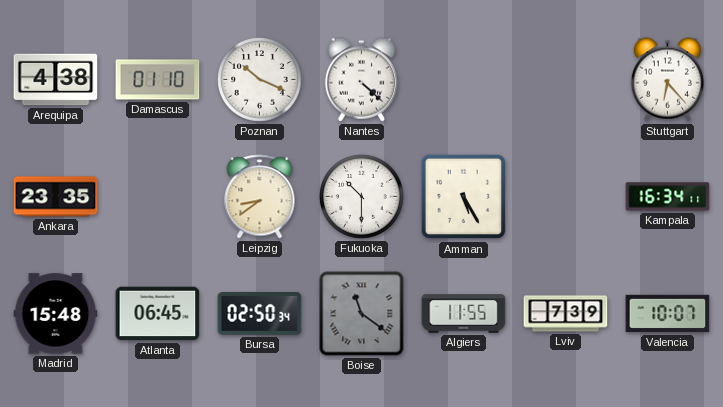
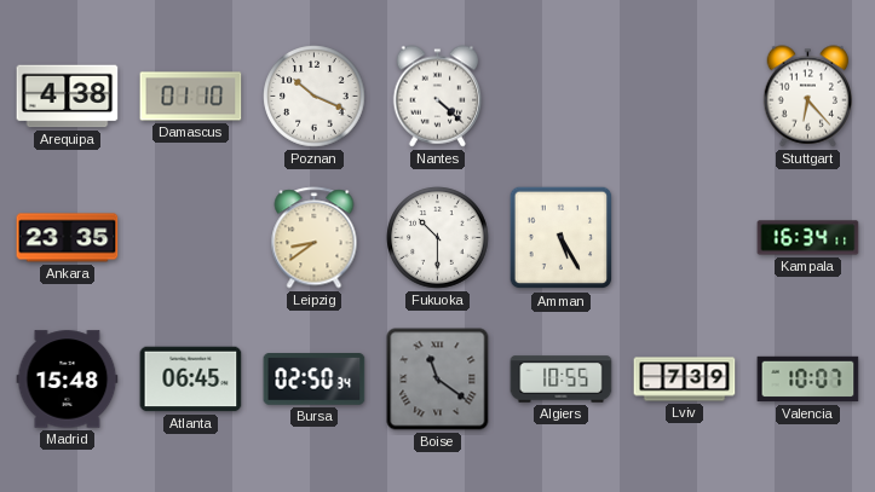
Algiers: 11:55 -> 10:55 (562, 380)
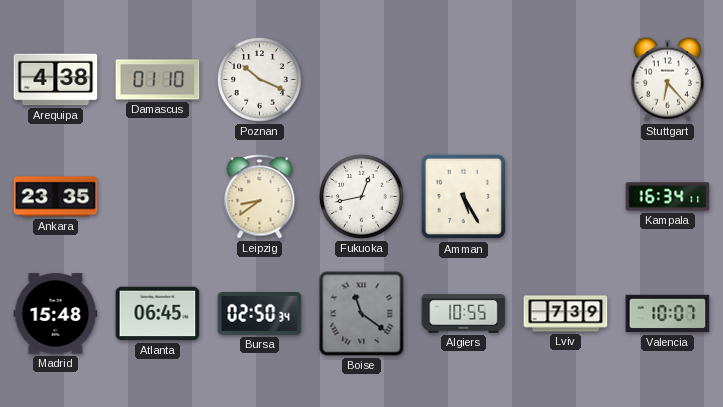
Nantes: 4:22 -> none (438, 97)
Fukuoka: 10:30 -> 12:43 (362, 197)
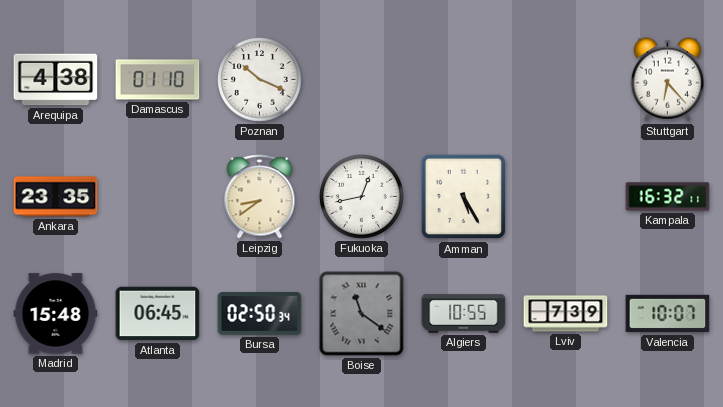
Kampala: 16:34 -> 16:32 (668, 197)
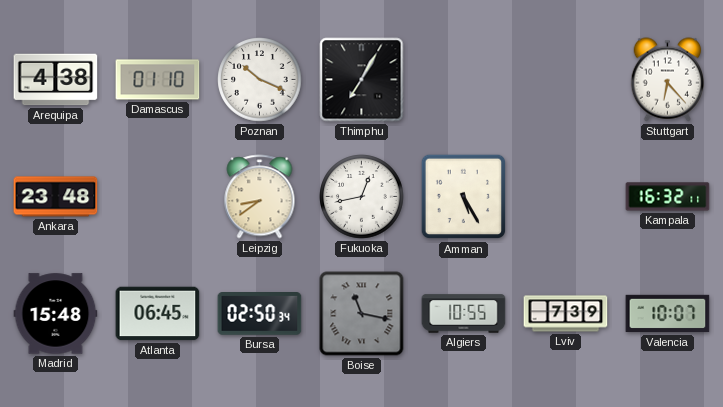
Thimphu: none -> 7:05 (362, 80)
Ankara: 23:35 -> 23:48 (56, 197)
Boise: 11:21 -> 11:17 (362, 314)
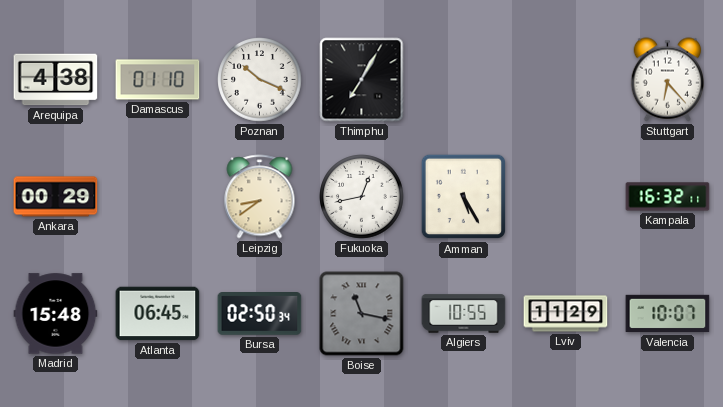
Ankara: 23:48 -> 00:29 (56, 197)
Lviv: 7:39 -> 11:29 (566, 314)
